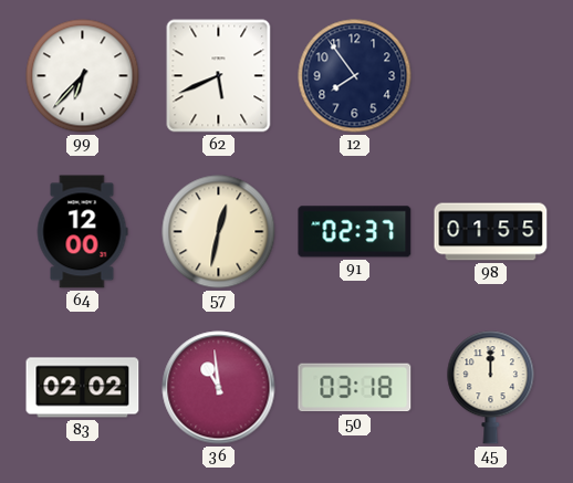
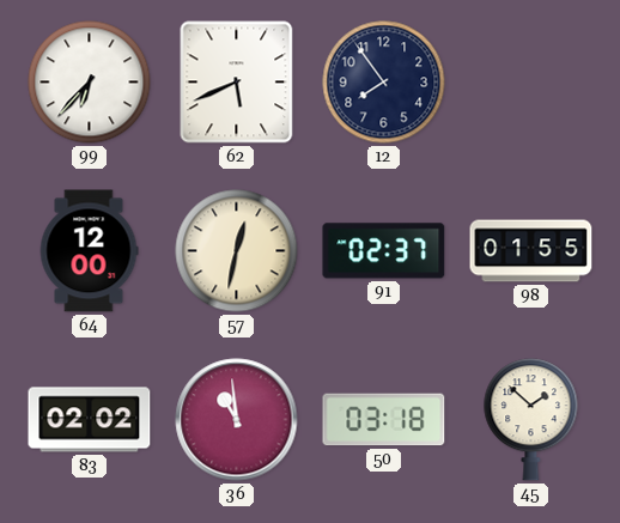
45: 12:00 -> 1:52 (531, 420)
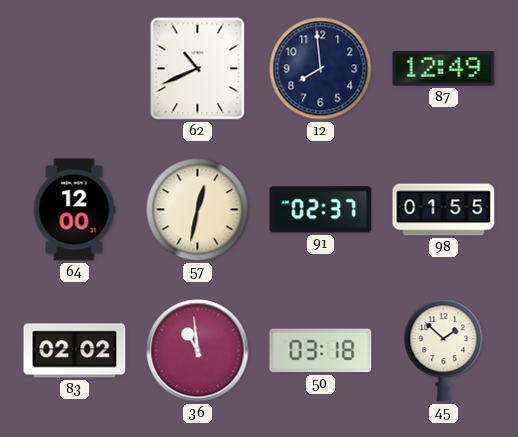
99: 6:37 -> none (90, 83)
62: 5:41 -> 10:41 (198, 69)
12: 7:54 -> 7:59 (321, 69)
87: none -> 12:49 (444, 69)
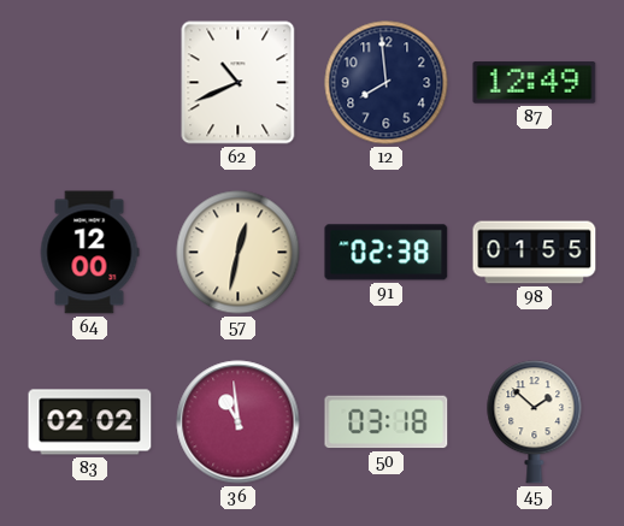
91: 02:37 -> 02:38 (387, 253)
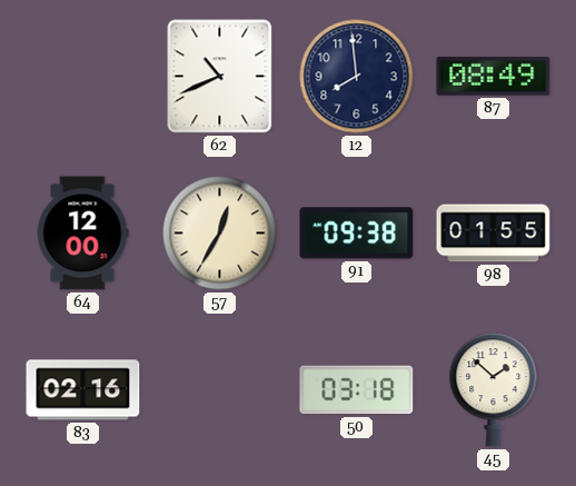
87: 12:49 -> 08:49 (494, 77)
57: 12:32 -> 12:35 (220, 234)
91: 02:38 -> 09:38 (357, 234)
83: 02:02 -> 02:16 (83, 390)
36: 10:59 -> none (239, 422)
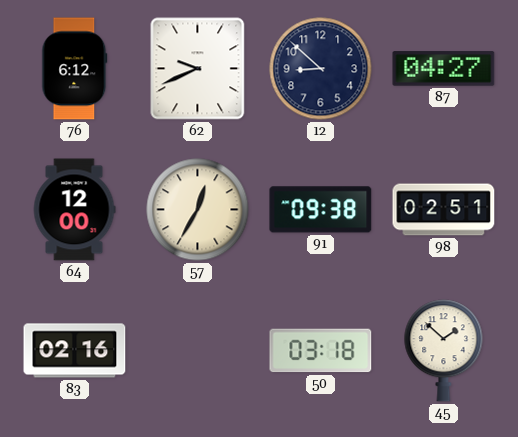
76: none -> 6:12 (75, 69)
62: 10:41 -> 9:41 (198, 69)
12: 7:59 -> 8:52 (321, 69)
87: 08:49 -> 04:27 (444, 69)
98: 01:55 -> 02:51 (444, 210)
